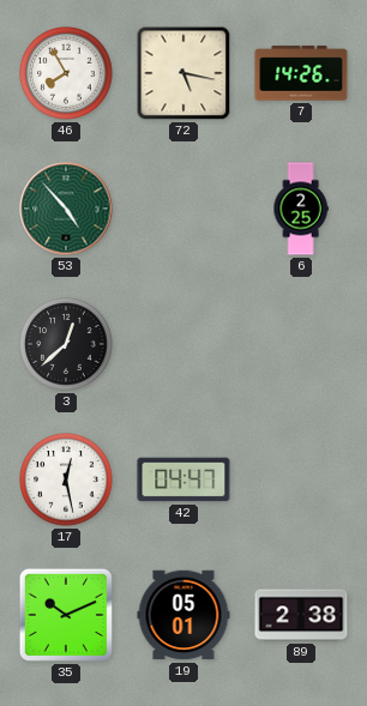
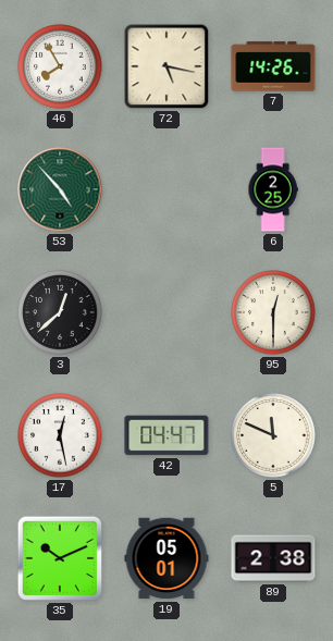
95: none -> 12:30 (273, 312)
5: none -> 11:49 (273, 435)
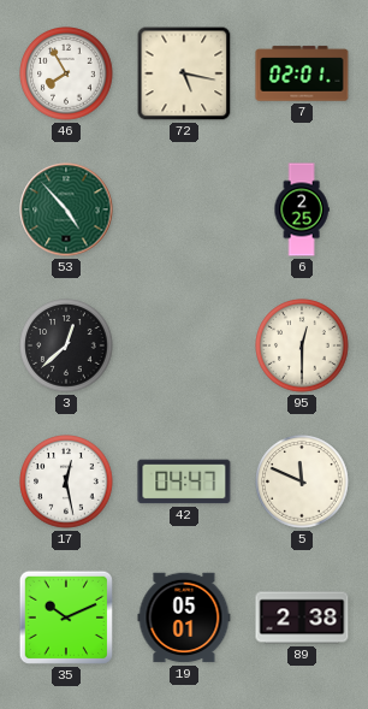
7: 14:26 -> 02:01 (302, 73)
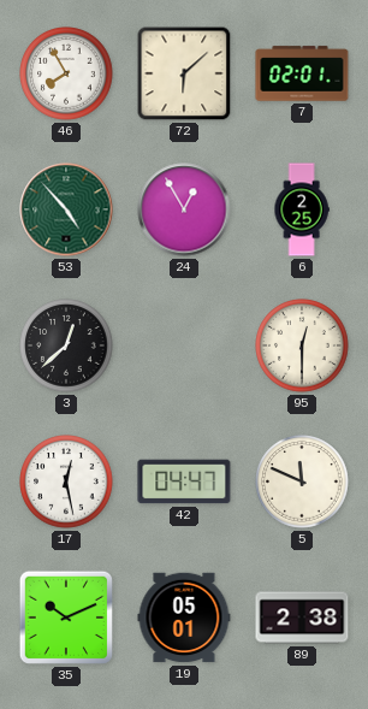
72: 5:17 -> 6:08 (184, 73)
24: none -> 12:55 (184, 209)
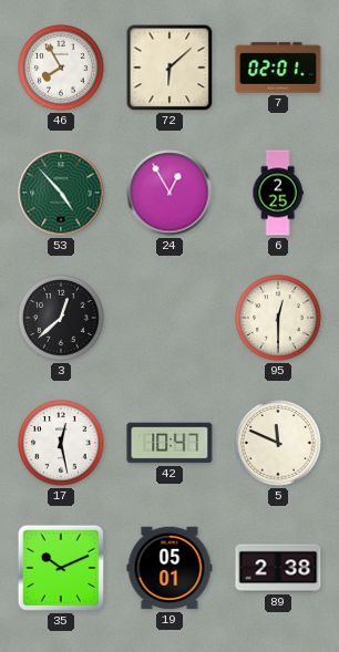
42: 04:47 -> 10:47 (169, 443)
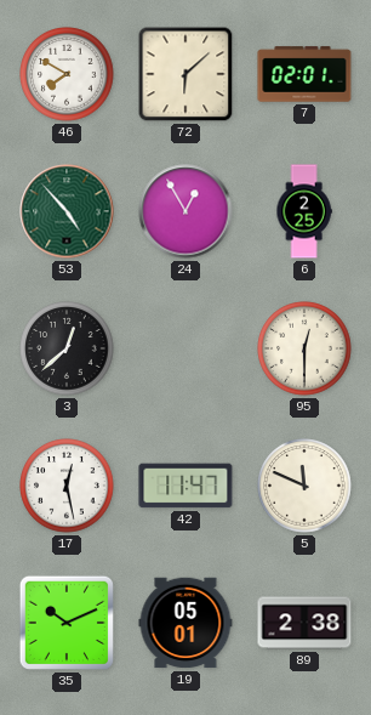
46: 7:55 -> 7:50 (67, 74)
42: 10:47 -> 11:47 (185, 486)
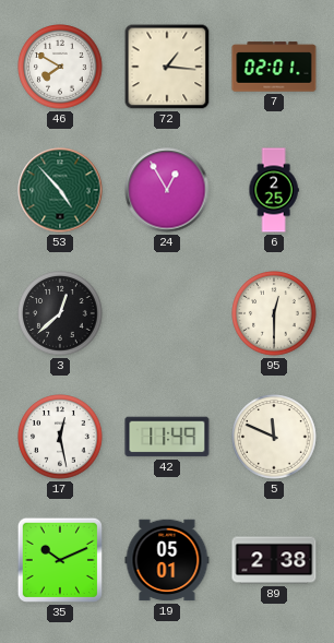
72: 6:08 -> 1:16 (167, 67)
42: 11:47 -> 11:49 (167, 437)
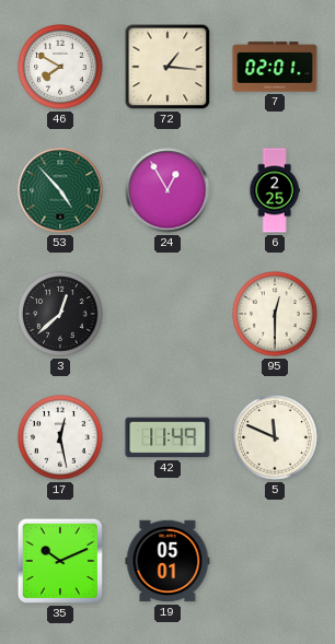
89: 2:38 -> none (274, 560)
